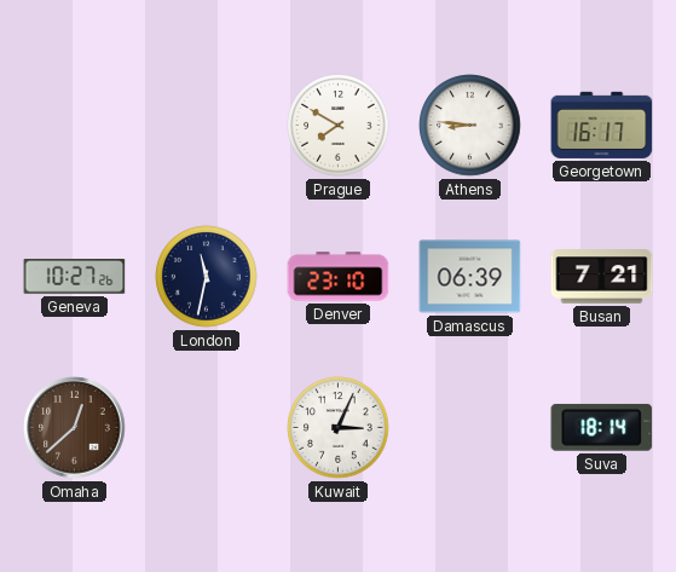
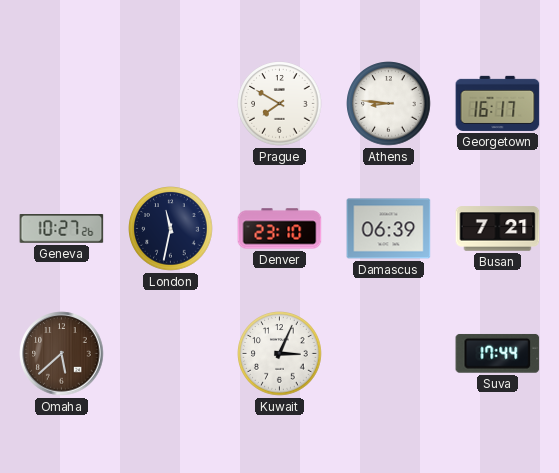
Omaha: 12:38 -> 5:38 (62, 354)
Suva: 18:14 -> 17:44 (498, 353)
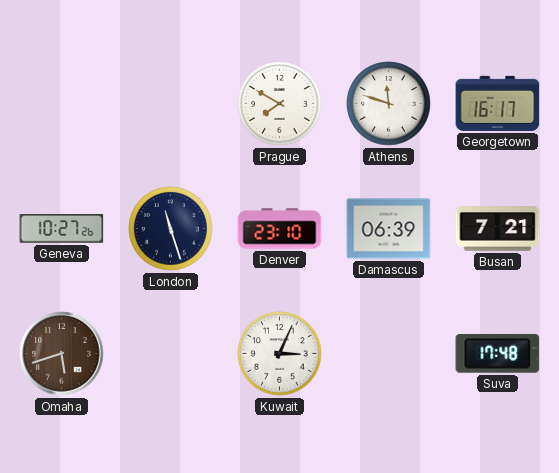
Athens: 8:46 -> 11:48 (389, 104)
London: 11:32 -> 11:27 (171, 229)
Omaha: 5:38 -> 5:42 (62, 354)
Suva: 17:44 -> 17:48 (498, 353)
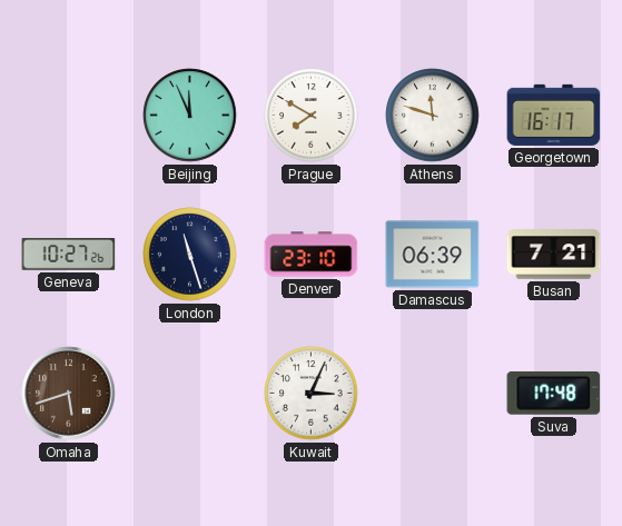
Beijing: none -> 11:56 (190, 116)
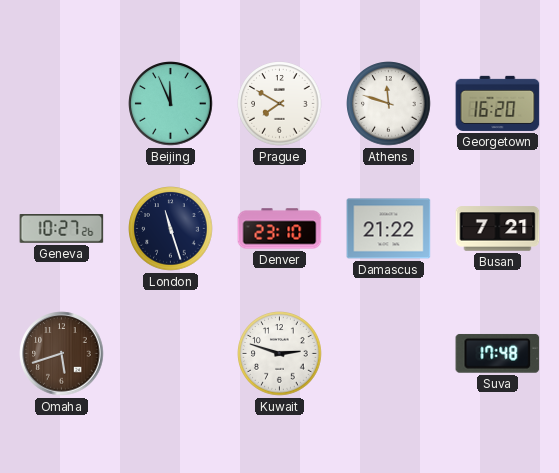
Georgetown: 16:17 -> 16:20 (498, 103)
Damascus: 06:39 -> 21:22 (389, 229)
Kuwait: 3:04 -> 2:48 (280, 354)
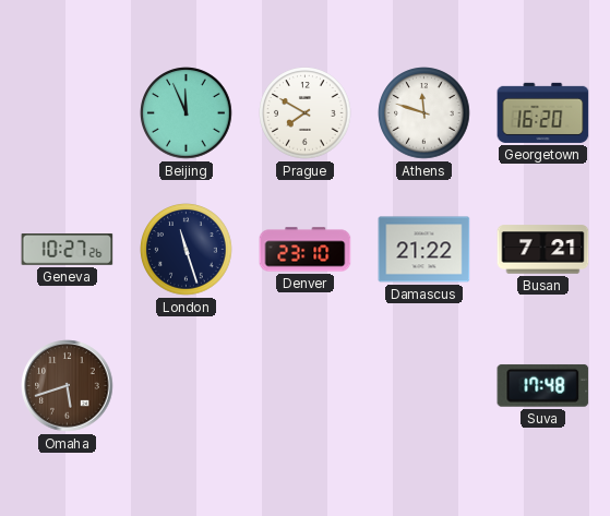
Kuwait: 2:48 -> none (280, 354)
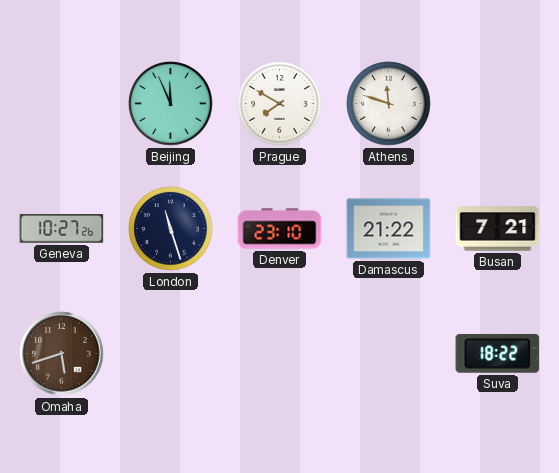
Georgetown: 16:20 -> none (543, 112)
Suva: 17:48 -> 18:22 (498, 353)
